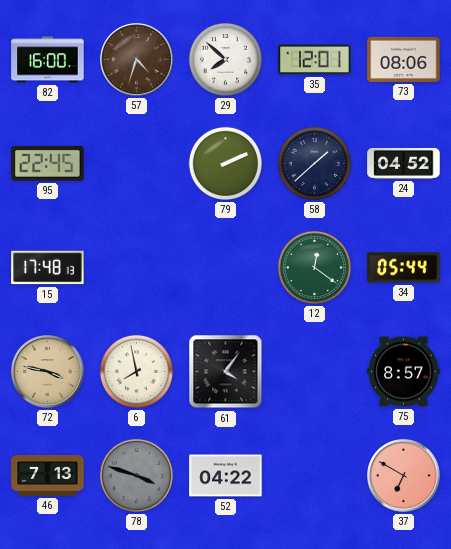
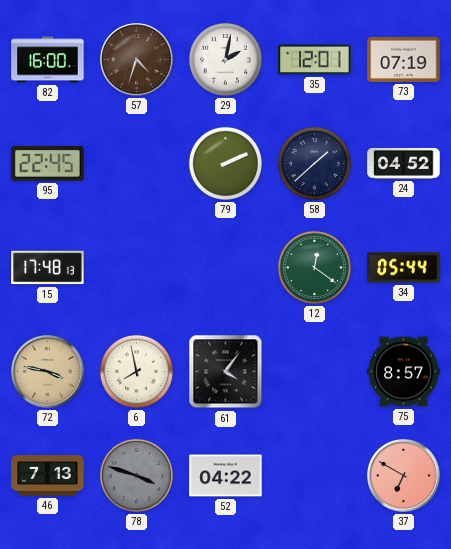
29: 7:52 -> 2:02 (225, 59)
73: 08:06 -> 07:19 (404, 59)
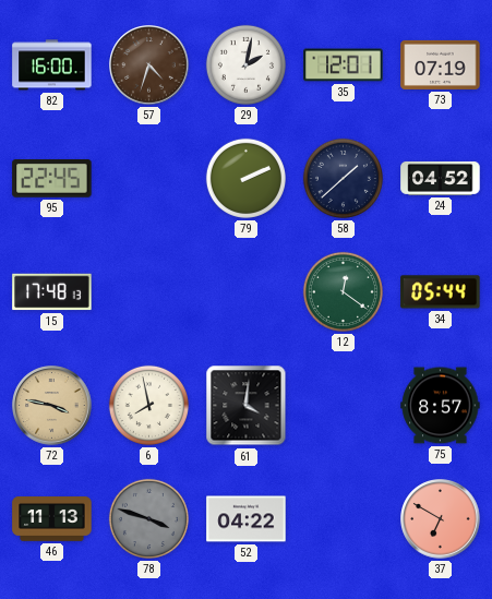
61: 4:06 -> 4:01 (247, 406)
46: 7:13 -> 11:13 (52, 519)
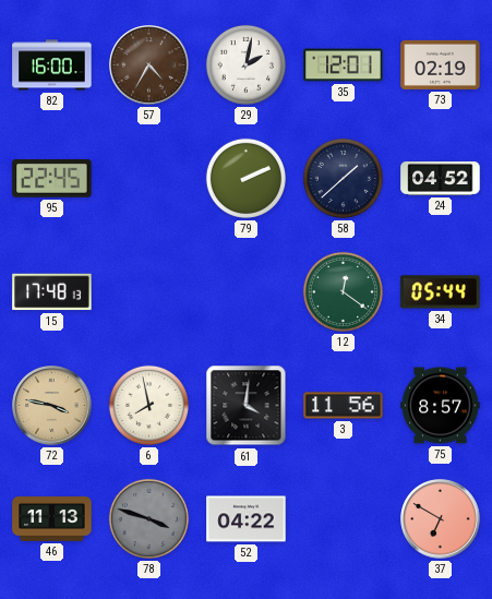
57: 4:33 -> 4:35 (149, 65)
73: 07:19 -> 02:19 (441, 64)
3: none -> 11:56 (344, 406)
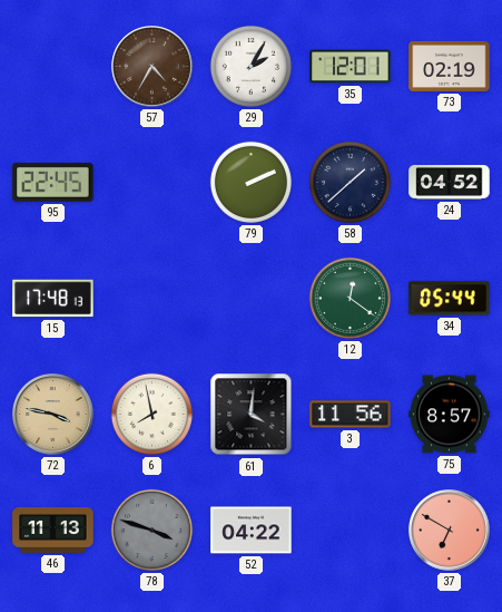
82: 16:00 -> none (52, 65)
29: 2:02 -> 2:05 (250, 66)
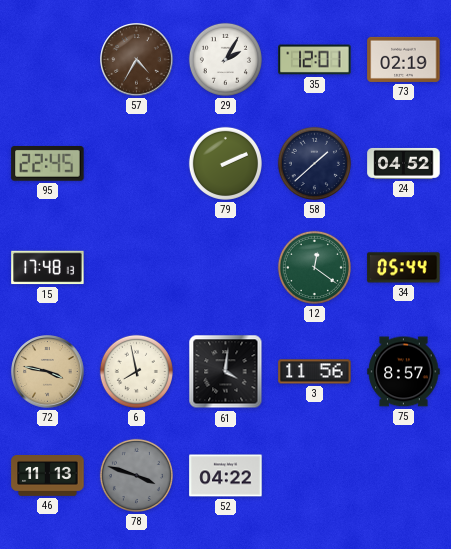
37: 6:50 -> none (450, 531)
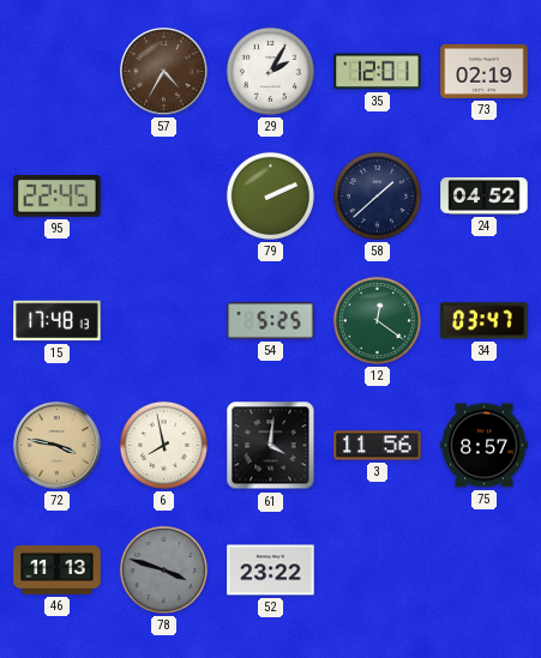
54: none -> 5:25 (271, 321)
34: 05:44 -> 03:47 (485, 321)
52: 04:22 -> 23:22 (271, 571)
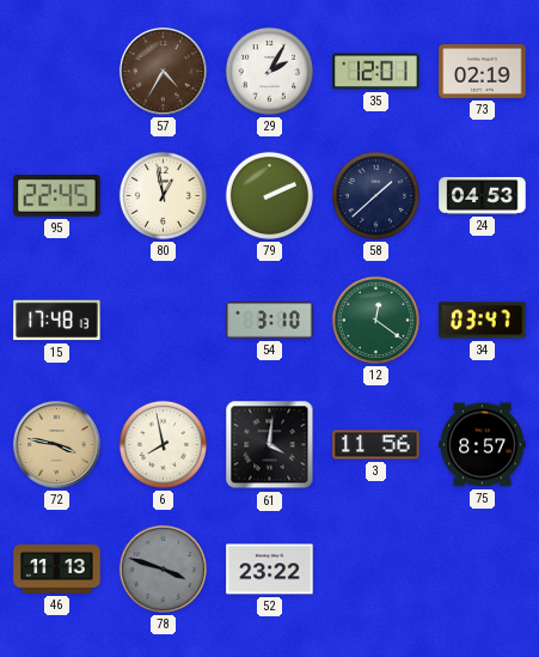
80: none -> 12:58 (163, 195)
24: 04:52 -> 04:53 (483, 195)
54: 5:25 -> 3:10 (270, 321)
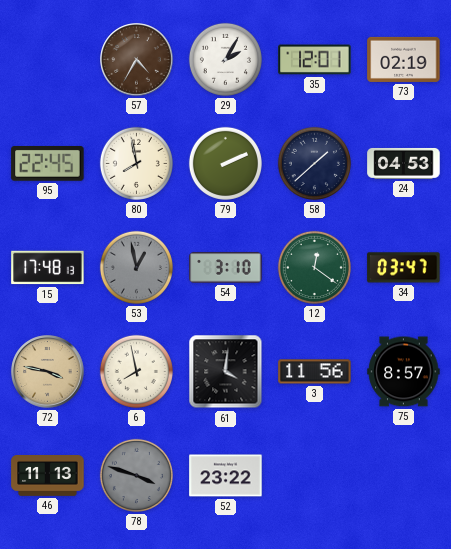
80: 12:58 -> 7:58 (136, 163)
53: none -> 12:58 (136, 267)
